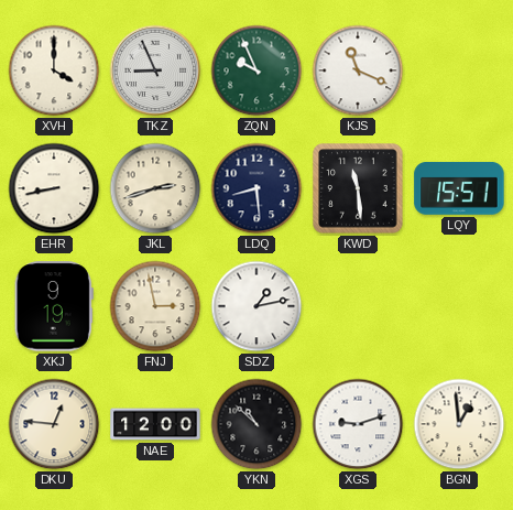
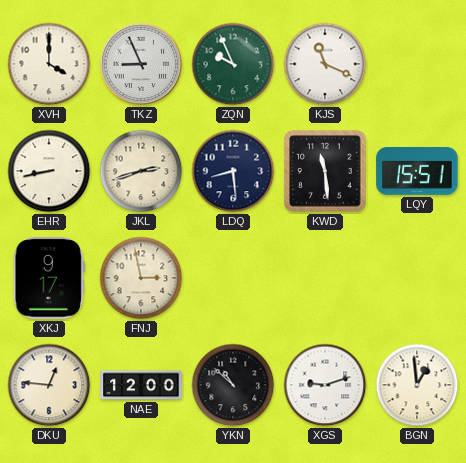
XKJ: 9:19 -> 9:17 (49, 278)
SDZ: 1:13 -> none (256, 306)
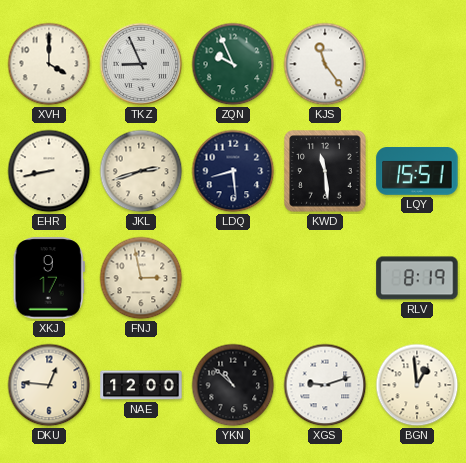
KJS: 11:19 -> 11:24 (325, 64)
RLV: none -> 8:19 (417, 278)
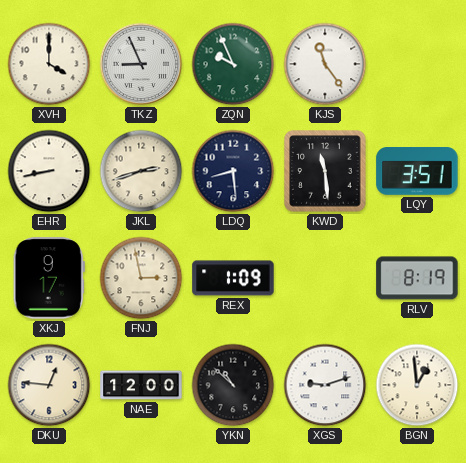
LQY: 15:51 -> 3:51 (417, 172)
REX: none -> 1:09 (233, 278)
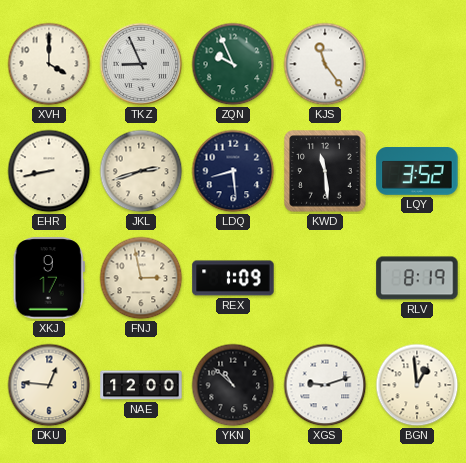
LQY: 3:51 -> 3:52 (417, 172)
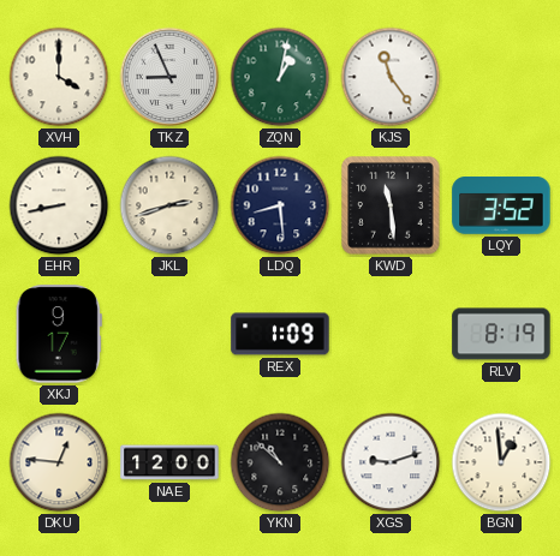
ZQN: 9:56 -> 1:02 (280, 77)
FNJ: 2:58 -> none (141, 278)
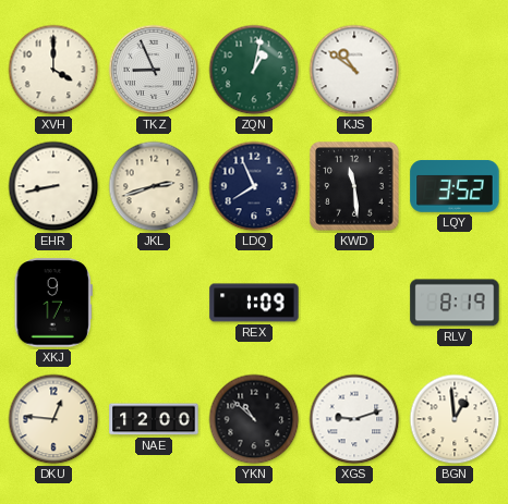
KJS: 11:24 -> 10:51 (354, 70)
LDQ: 8:29 -> 7:56 (254, 186)
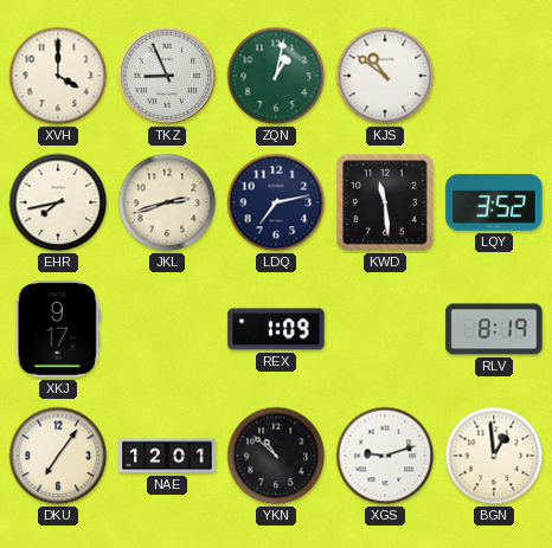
EHR: 8:43 -> 7:43 (58, 202)
LDQ: 7:56 -> 7:13 (276, 202)
DKU: 12:46 -> 7:06 (58, 456)
NAE: 12:00 -> 12:01 (167, 456)
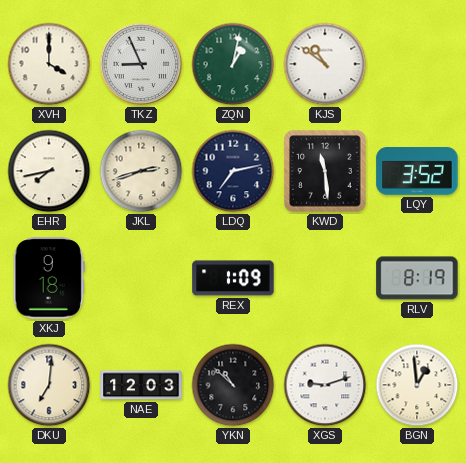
XKJ: 9:17 -> 9:18 (49, 278)
DKU: 7:06 -> 7:01 (49, 385)
NAE: 12:01 -> 12:03 (141, 385)
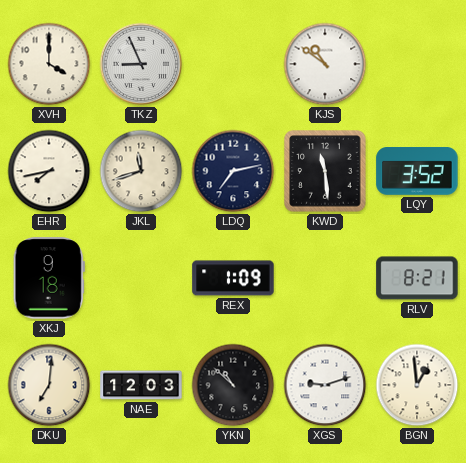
ZQN: 1:02 -> none (233, 64)
JKL: 2:42 -> 11:42 (141, 171)
RLV: 8:19 -> 8:21 (417, 278)
